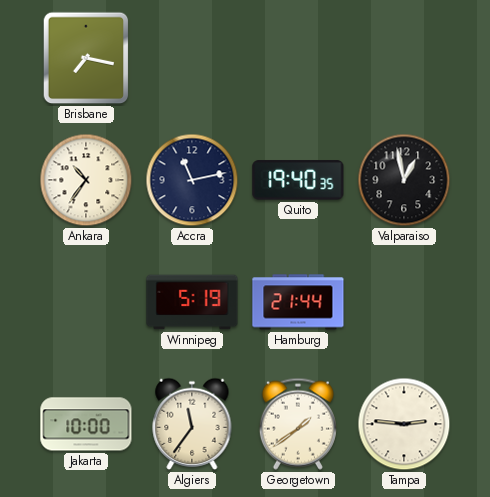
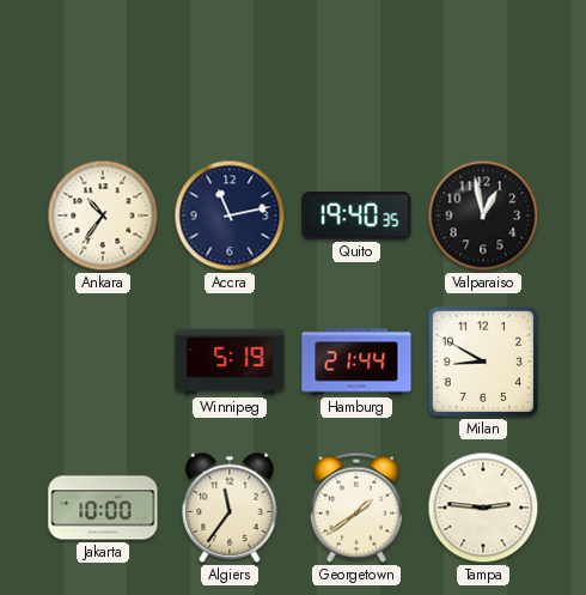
Brisbane: 7:17 -> none (86, 58)
Milan: none -> 8:50 (483, 362)
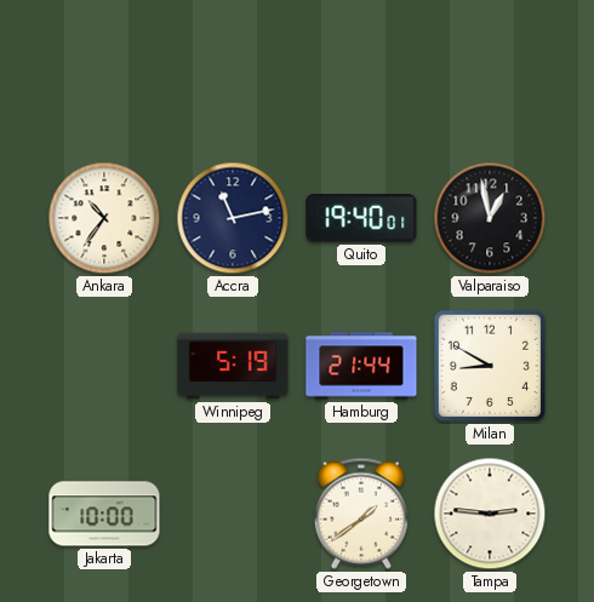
Quito: 19:40:35 -> 19:40:01 (361, 218)
Algiers: 11:36 -> none (230, 508)
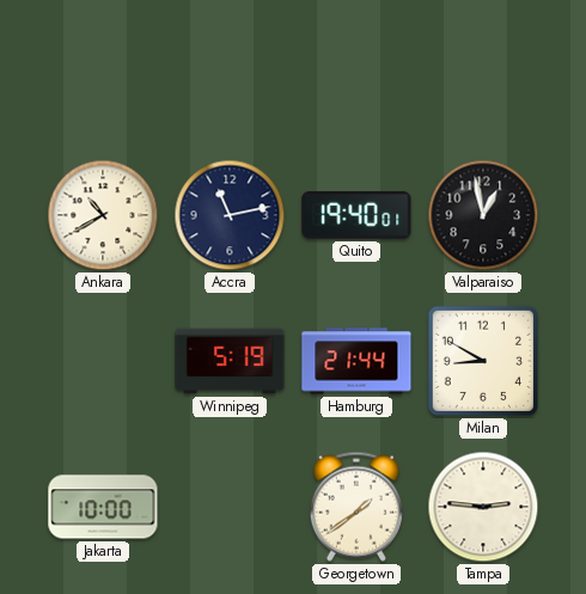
Ankara: 10:36 -> 10:40 (103, 215)
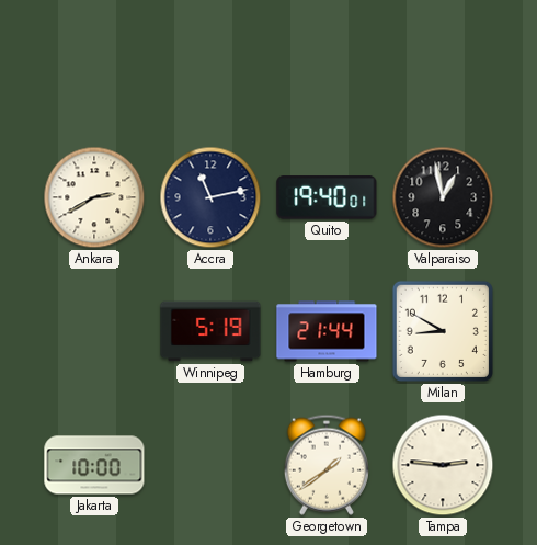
Ankara: 10:40 -> 2:40 (94, 197)
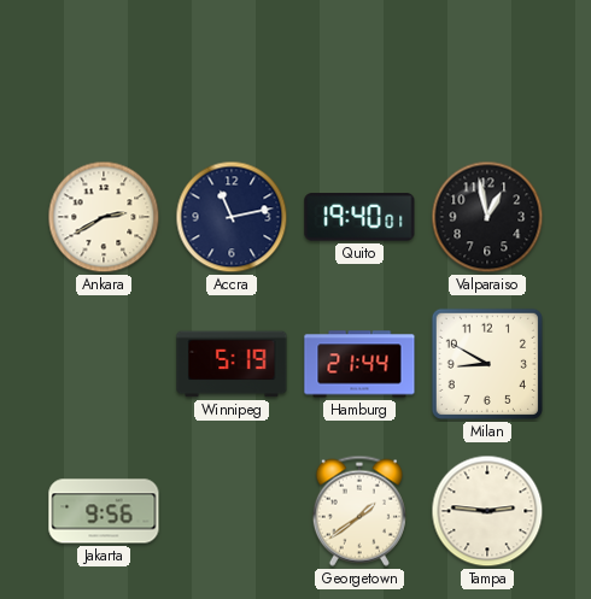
Jakarta: 10:00 -> 9:56 (104, 511)
